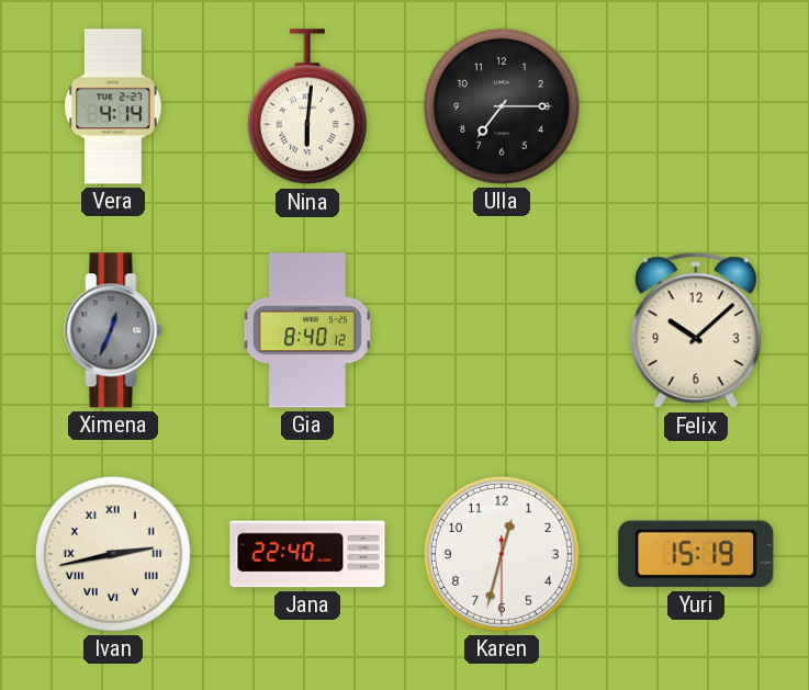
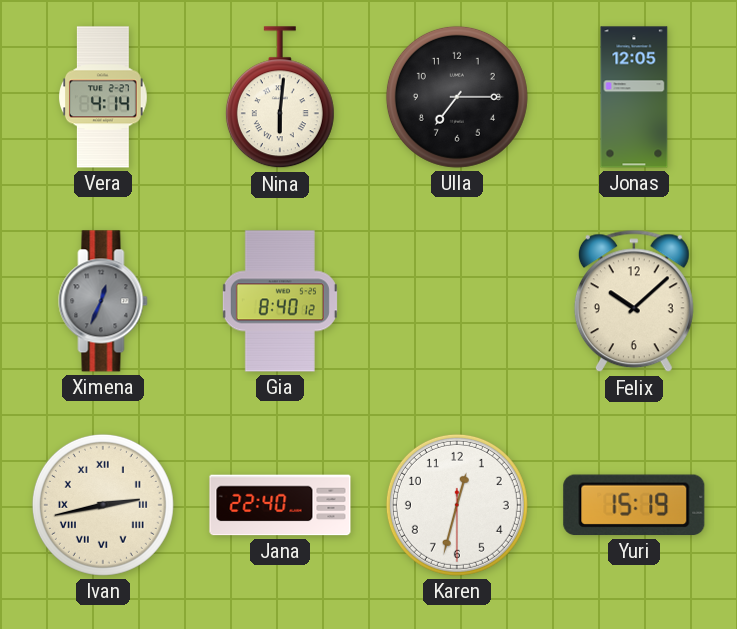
Jonas: none -> 12:05 (634, 97)
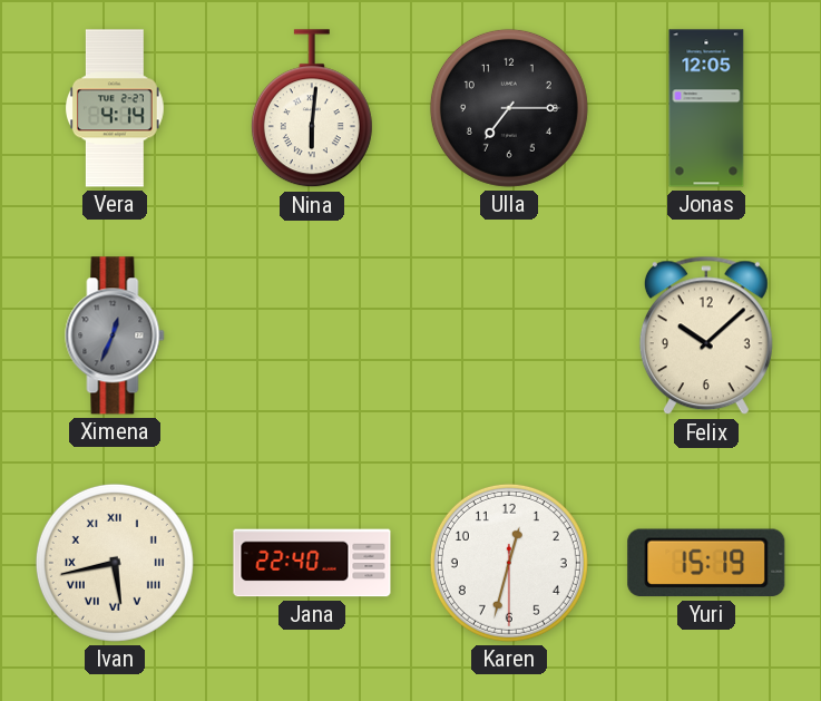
Gia: 8:40 -> none (280, 301)
Ivan: 2:43 -> 5:43 (115, 563)
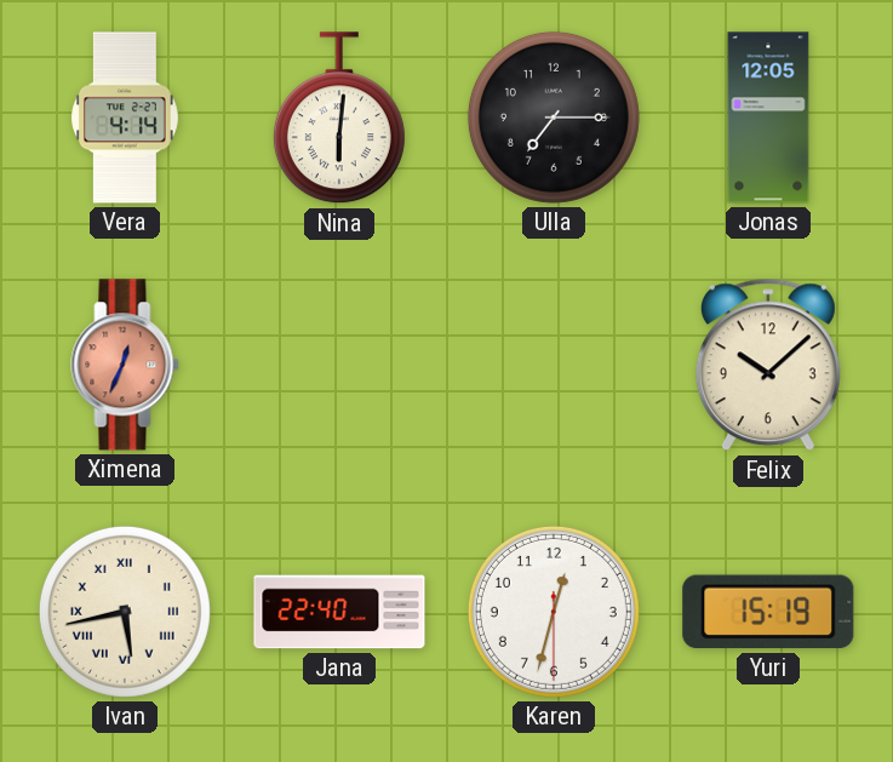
Ximena dial: grey -> salmon (125, 365)
